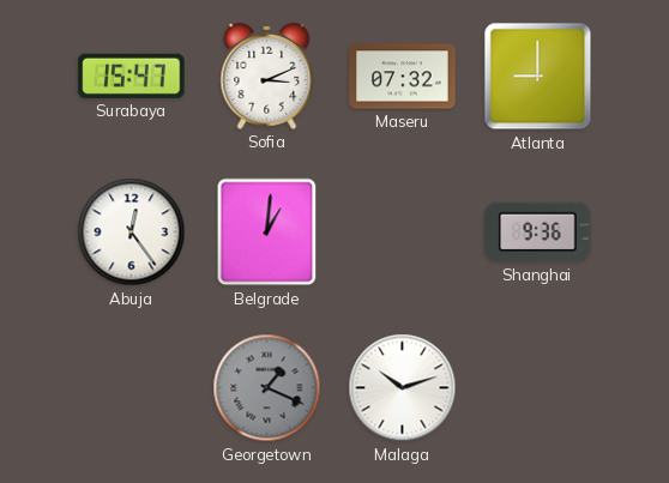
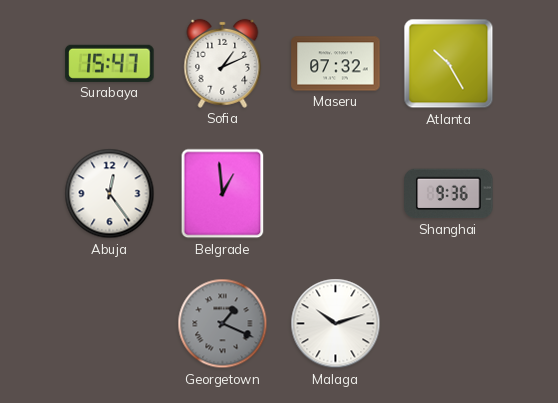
Sofia: 3:11 -> 1:11 (223, 63)
Atlanta: 9:00 -> 10:25 (449, 64)
Belgrade: 1:01 -> 12:59 (223, 194)
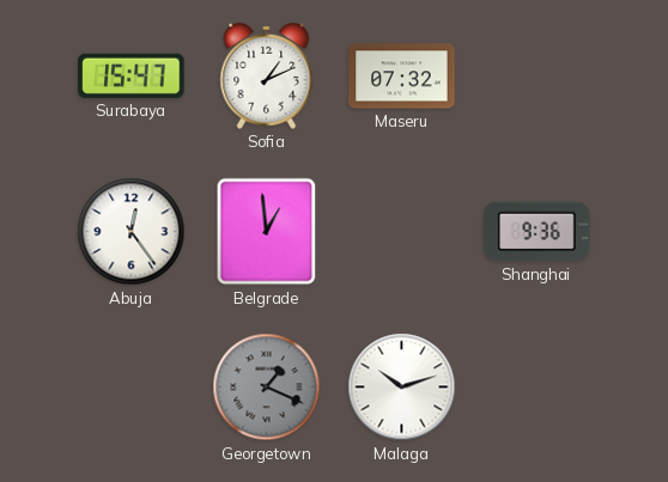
Atlanta: 10:25 -> none (449, 64)
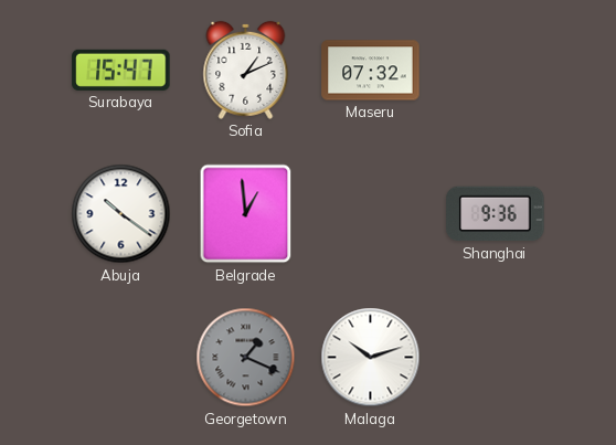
Abuja: 12:24 -> 10:21 (121, 214)
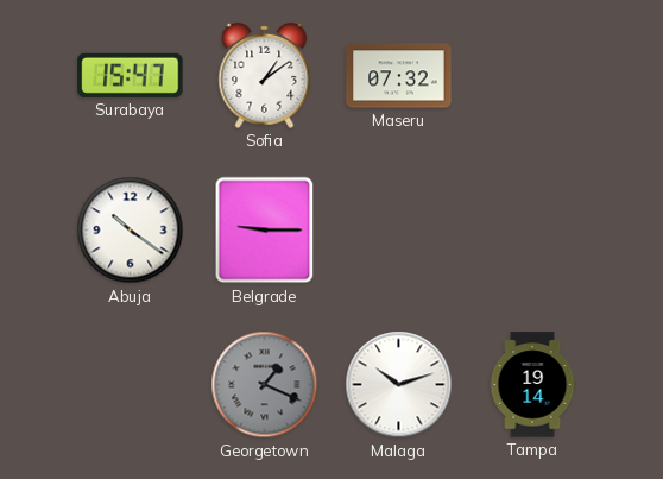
Sofia: 1:11 -> 1:09 (265, 75)
Belgrade: 12:59 -> 9:15 (265, 231)
Shanghai: 9:36 -> none (496, 214)
Tampa: none -> 19:14 (532, 385)
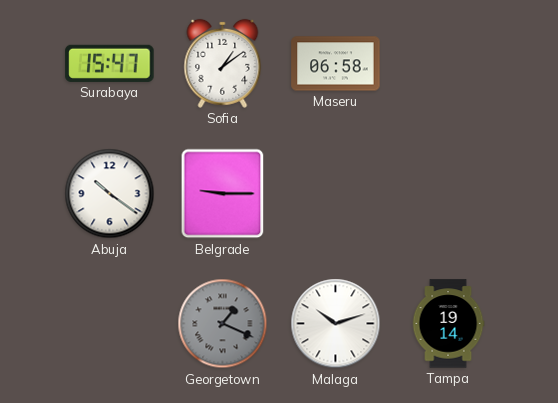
Maseru: 07:32 -> 06:58 (336, 64)
